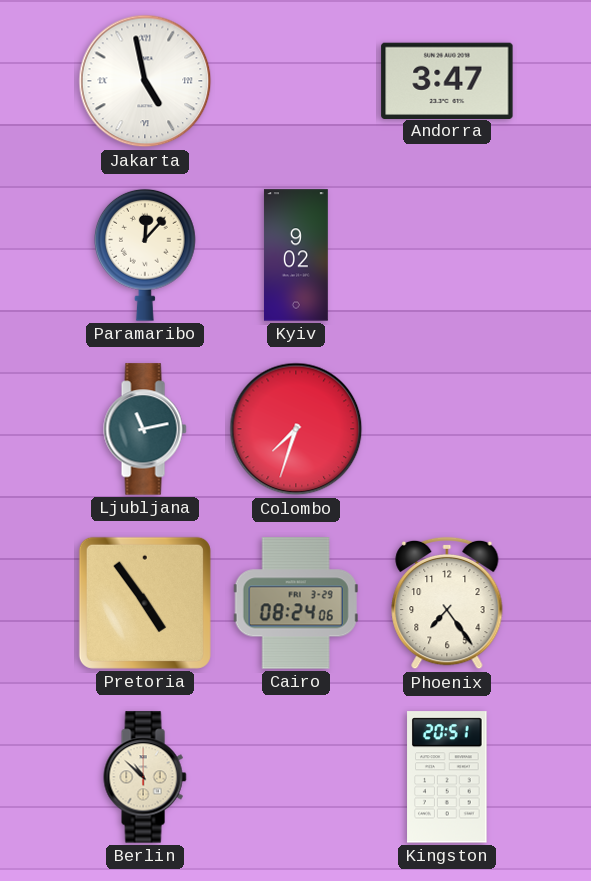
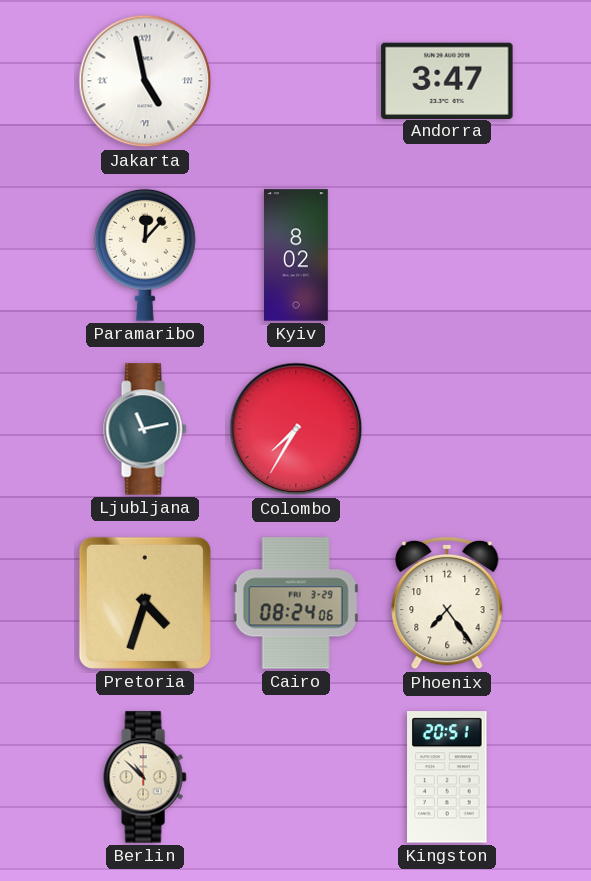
Kyiv: 9:02 -> 8:02 (296, 255)
Colombo: 7:33 -> 7:35 (296, 429)
Pretoria: 4:54 -> 4:33 (145, 603)
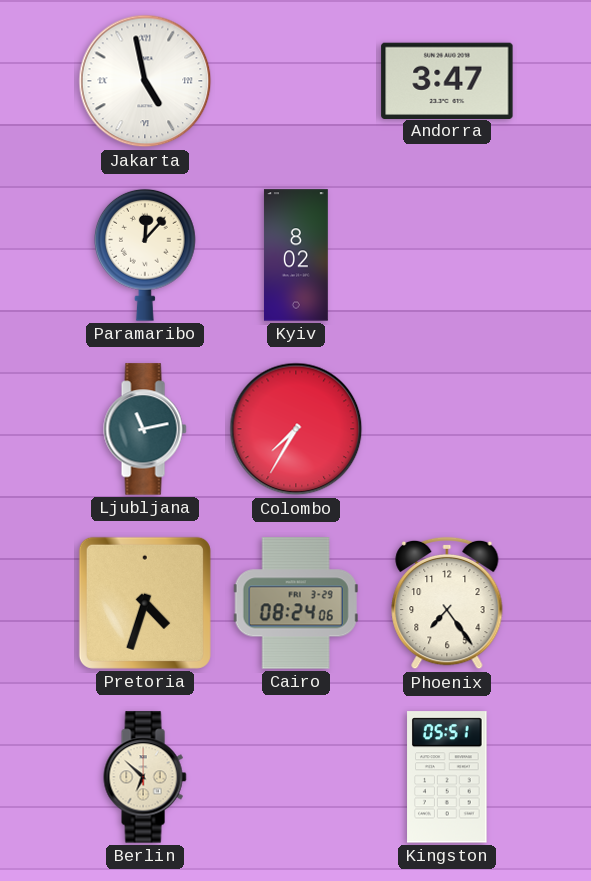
Berlin: 10:52 -> 6:52 (145, 777)
Kingston: 20:51 -> 05:51 (447, 777)
